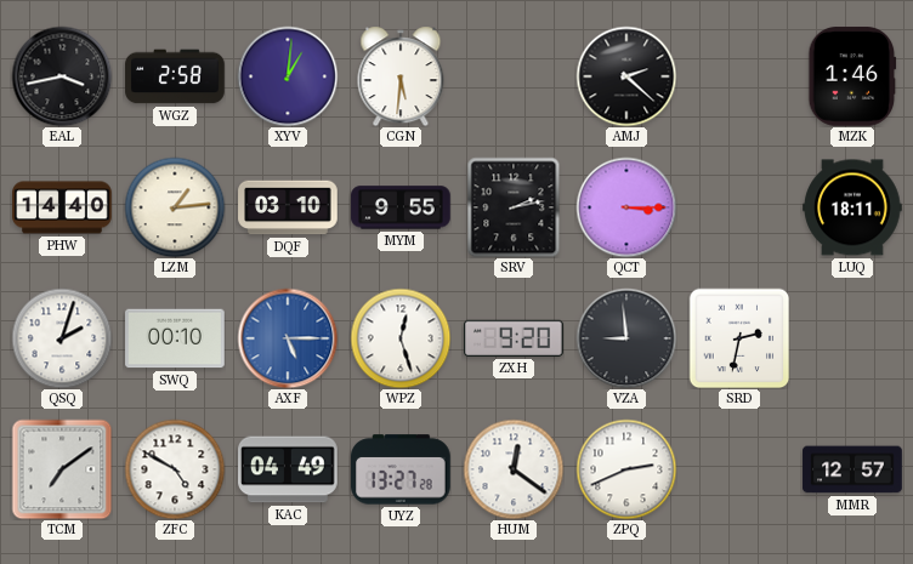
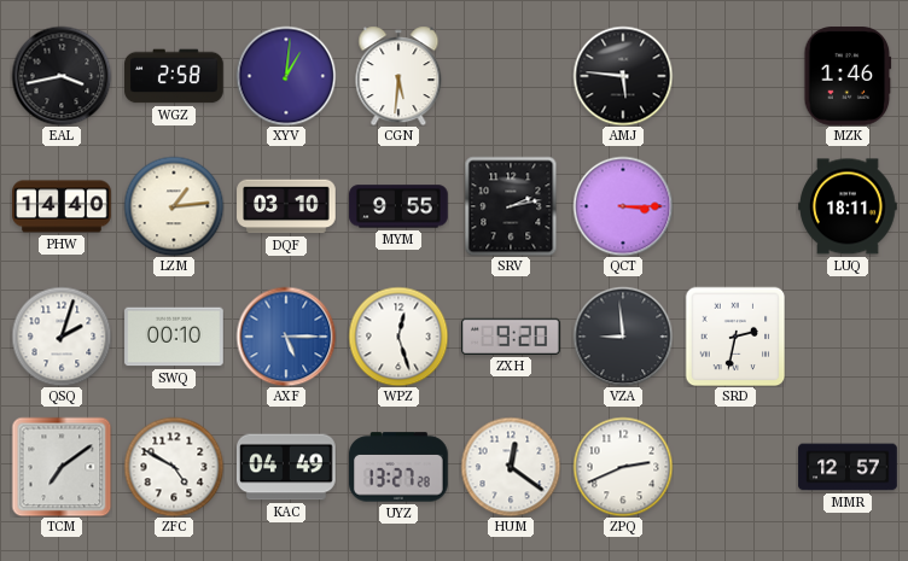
AMJ: 2:22 -> 5:46 (623, 76)
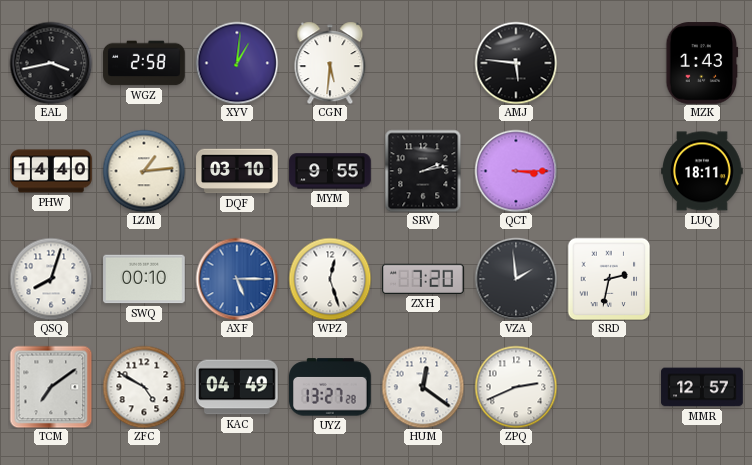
MZK: 1:46 -> 1:43 (702, 63)
QSQ: 2:03 -> 8:03 (51, 279)
ZXH: 9:20 -> 7:20 (424, 279)
VZA: 8:59 -> 1:59 (516, 279)
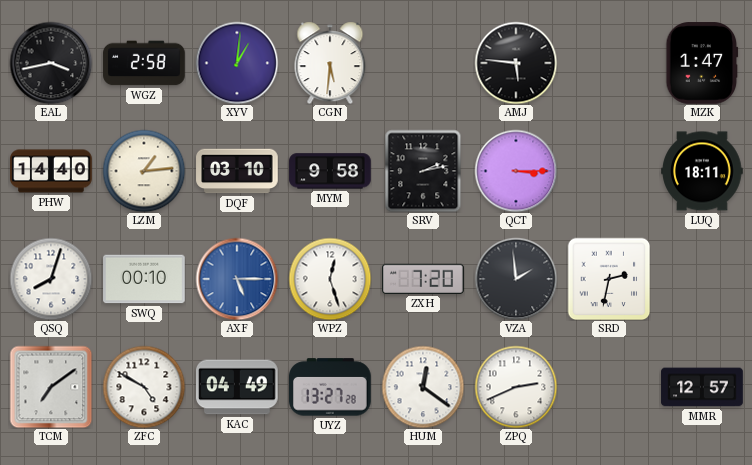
MZK: 1:43 -> 1:47 (702, 63)
MYM: 9:55 -> 9:58 (330, 171)
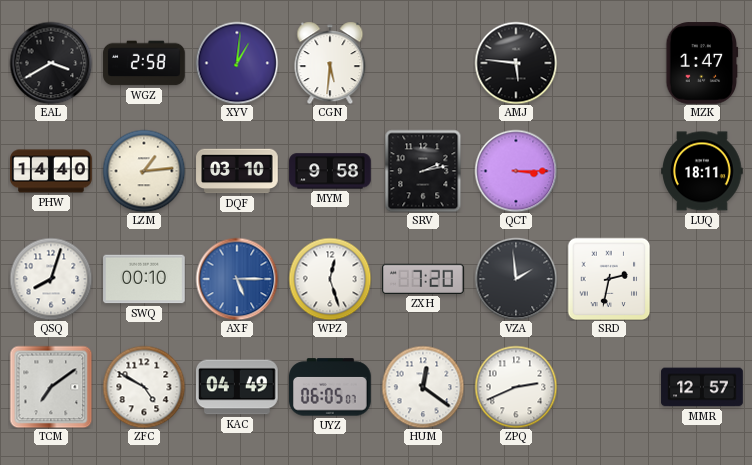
EAL: 3:43 -> 3:40 (51, 63)
UYZ: 13:27 -> 06:05 (330, 387)
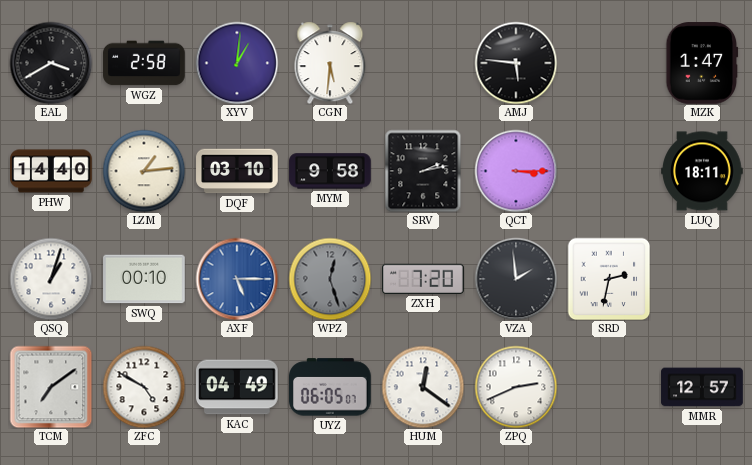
QSQ: 8:03 -> 1:03 (51, 279)
WPZ dial: white -> grey (330, 279)
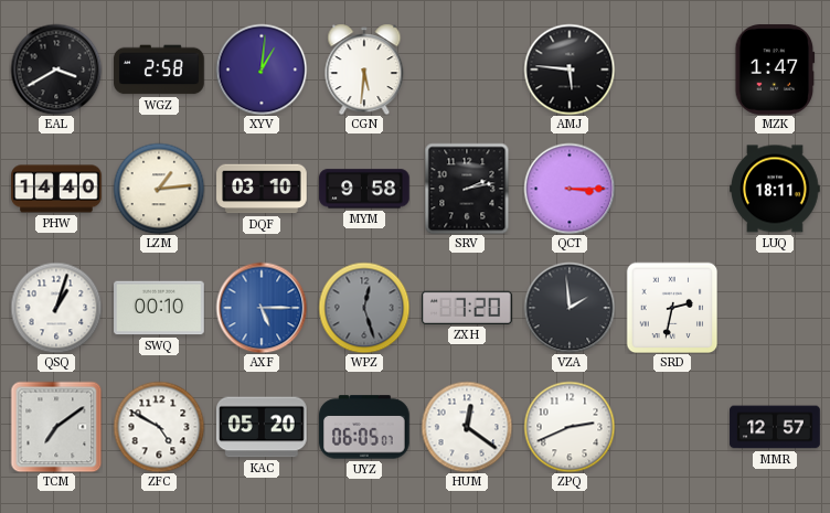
KAC: 04:49 -> 05:20 (263, 427)
